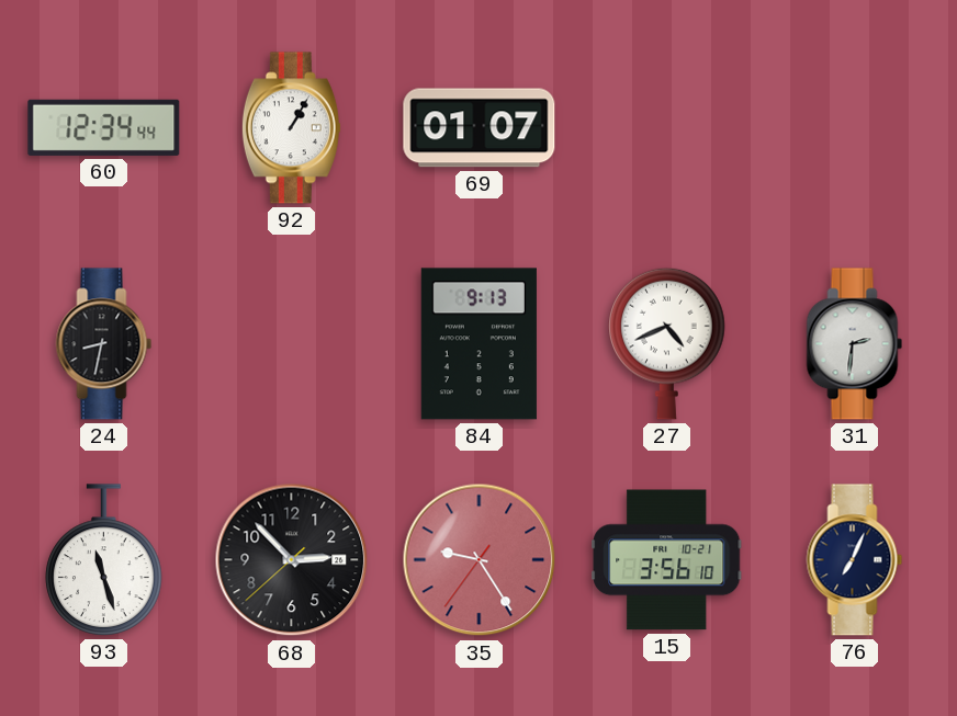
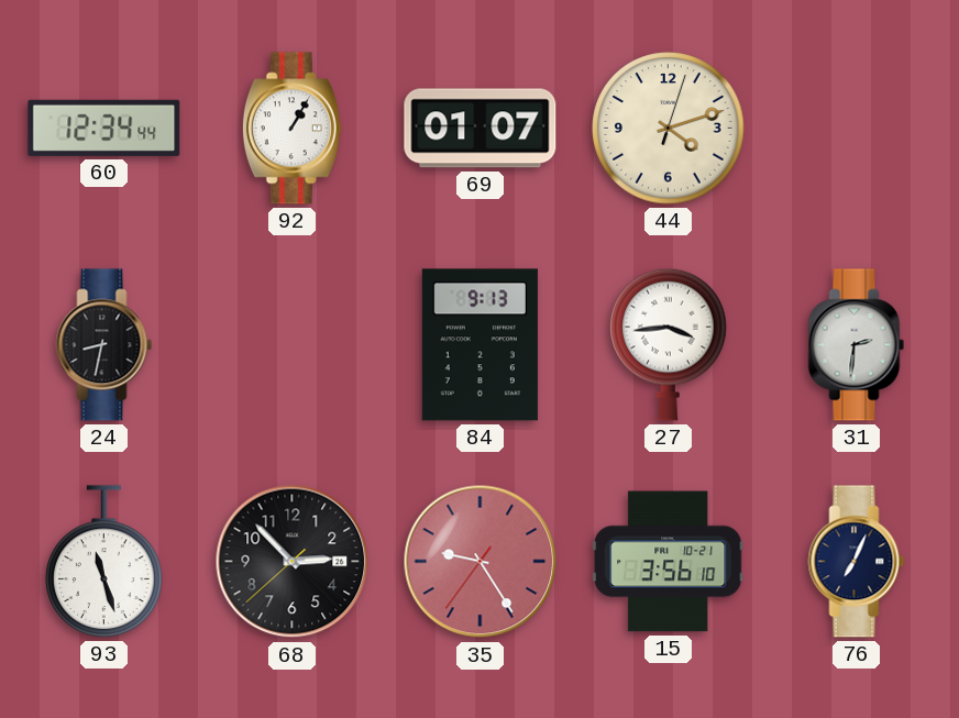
44: none -> 4:12 (669, 129)
27: 4:41 -> 3:44 (669, 344)
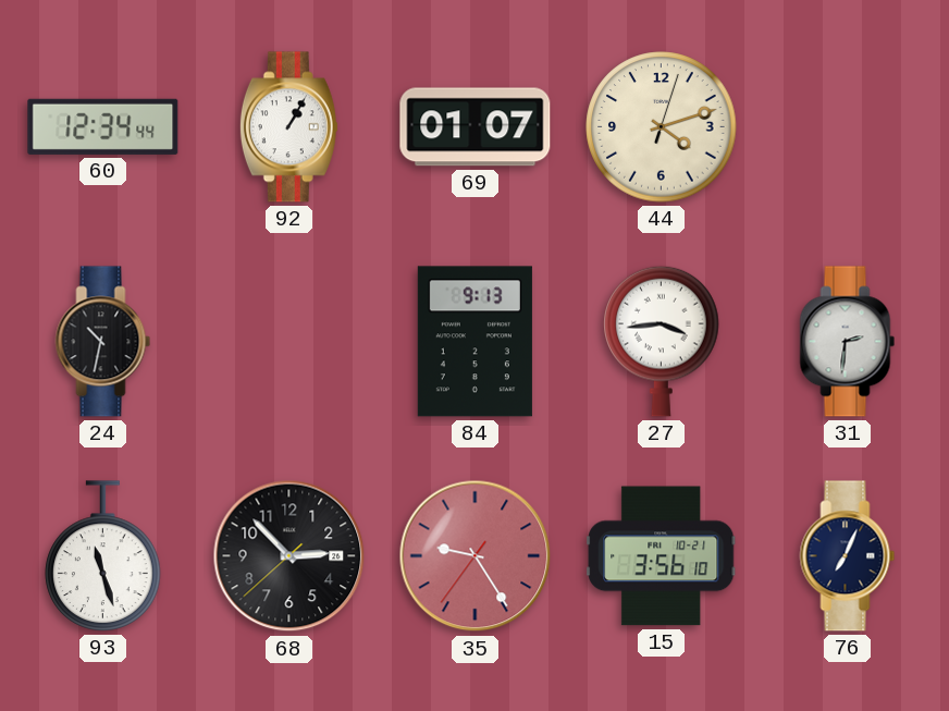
24: 8:32 -> 10:32 (103, 342)
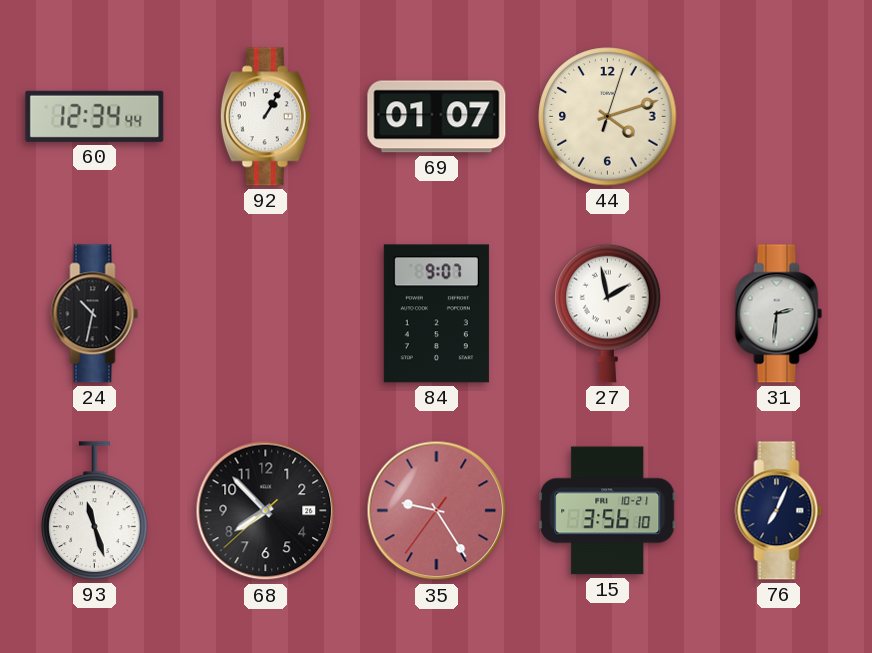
84: 9:13 -> 9:07 (436, 314)
27: 3:44 -> 1:58 (608, 313)
68: 2:52 -> 7:52 (266, 511)
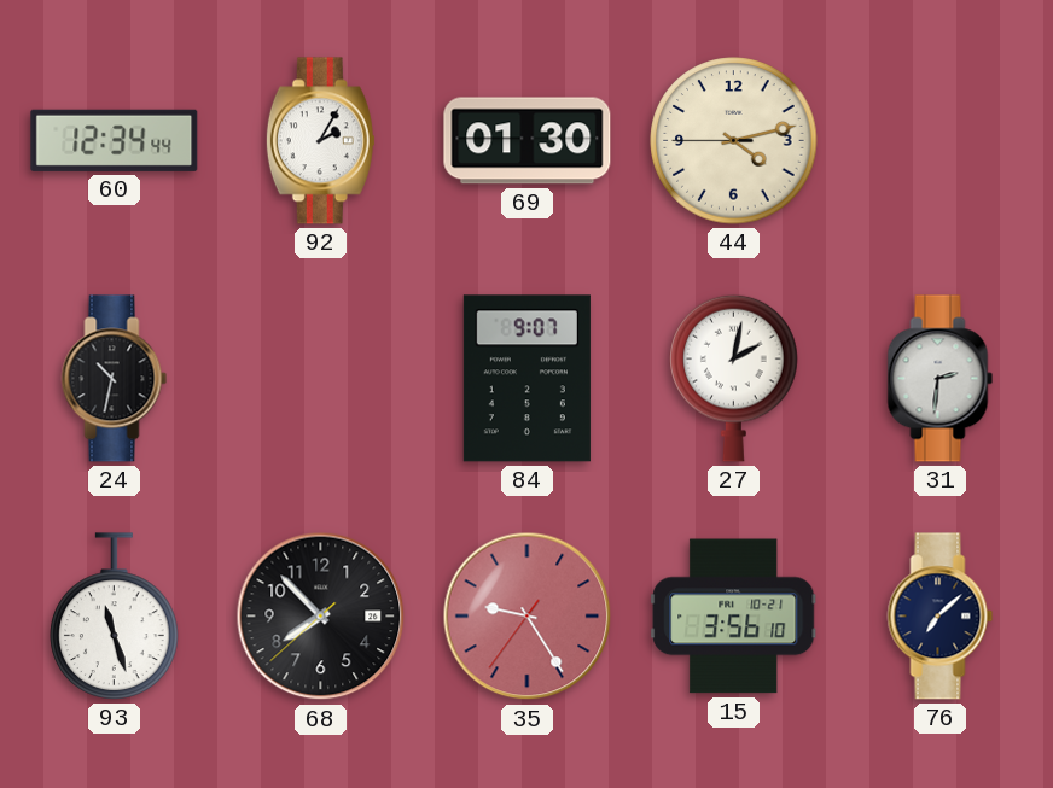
92: 1:05 -> 2:05 (320, 141)
69: 01:07 -> 01:30 (528, 141)
44: 4:12:03 -> 4:12:45 (734, 141)
27: 1:58 -> 2:02 (734, 378)
76: 7:04 -> 7:08 (941, 617)
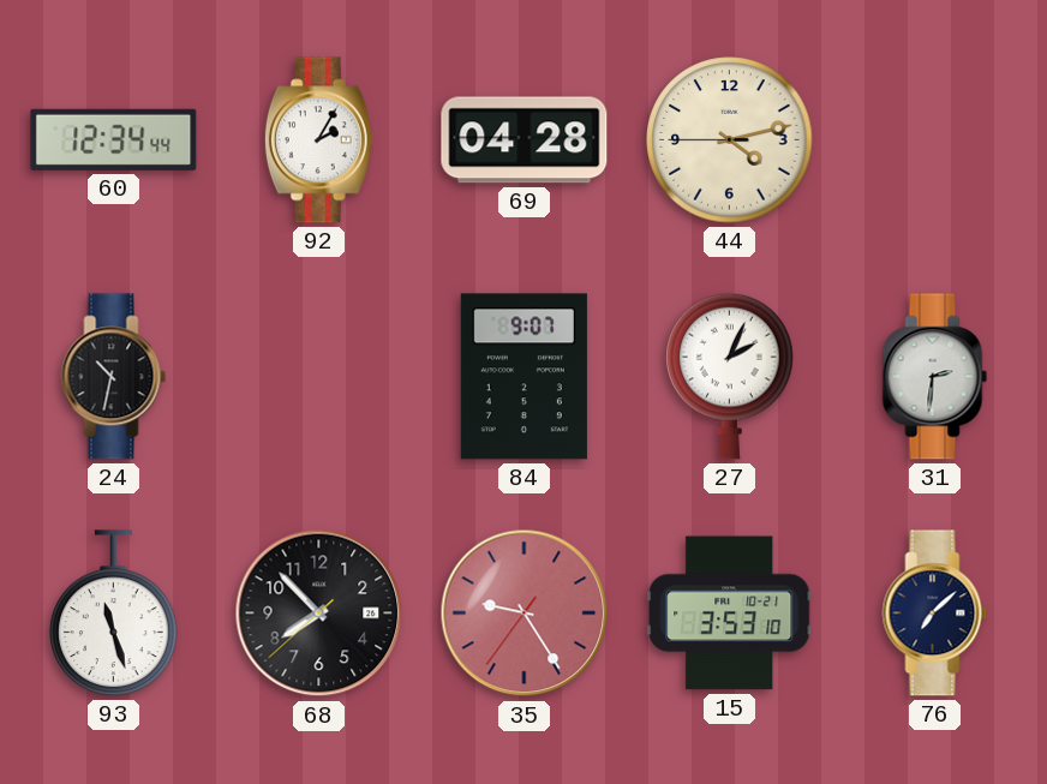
69: 01:30 -> 04:28 (525, 140)
27: 2:02 -> 2:04 (730, 376)
15: 3:56 -> 3:53 (730, 614)
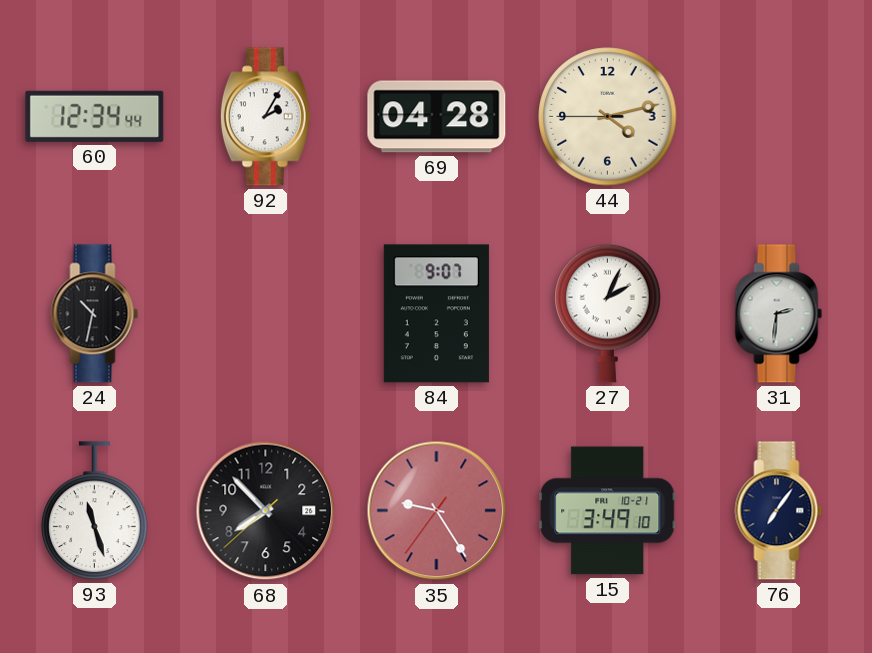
15: 3:53 -> 3:49 (608, 511)
76: 7:08 -> 7:06 (779, 511)
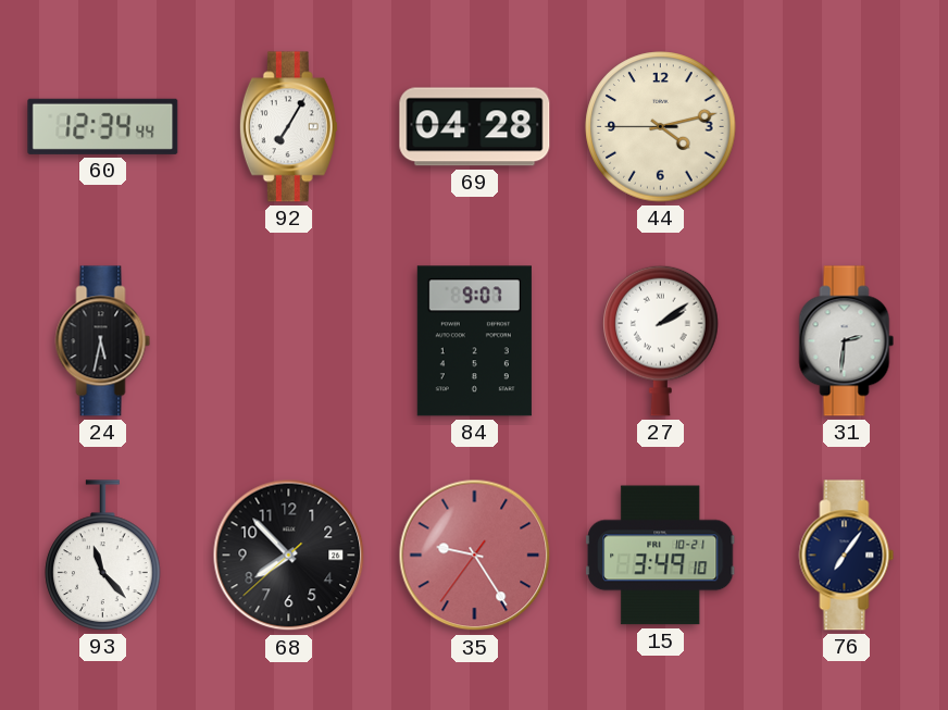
92: 2:05 -> 7:05 (288, 127)
24: 10:32 -> 5:32 (103, 341)
27: 2:04 -> 2:09 (661, 340)
93: 11:27 -> 11:23 (103, 556)
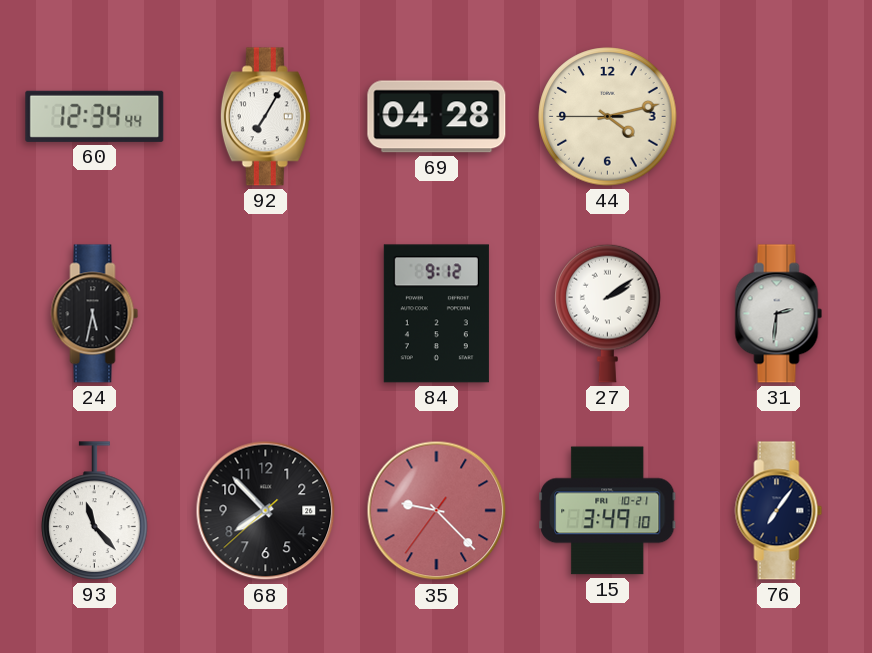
84: 9:07 -> 9:12 (436, 314)
35: 9:24 -> 9:22 (437, 511)
